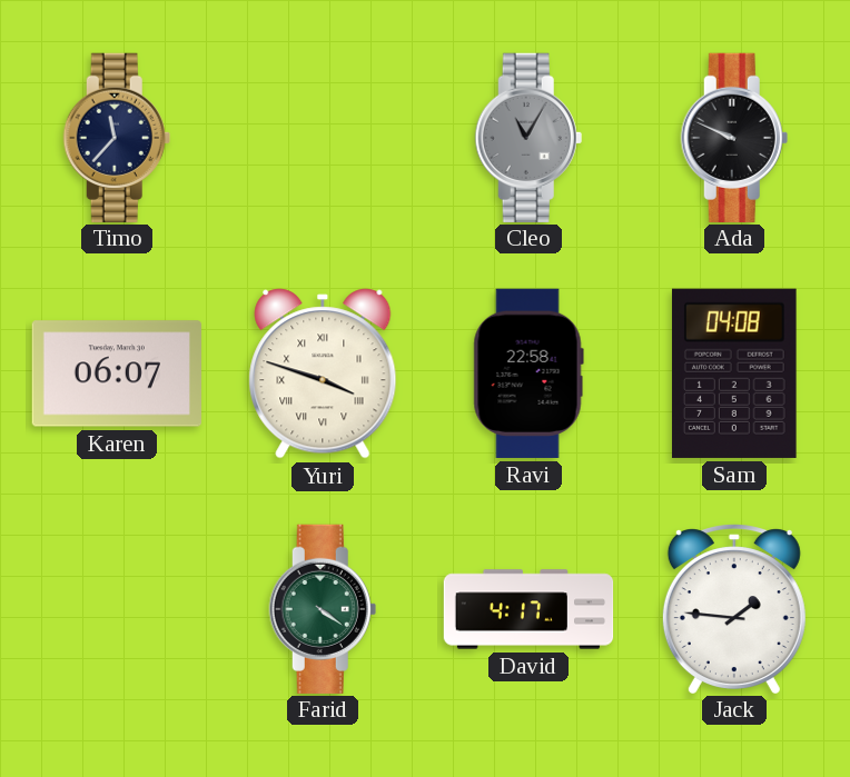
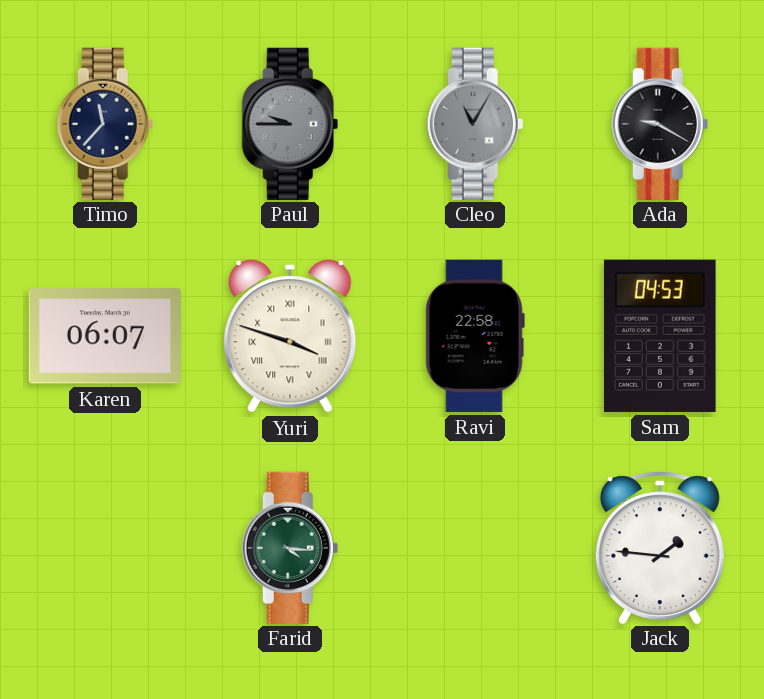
Paul: none -> 9:45 (290, 123)
Ada: 9:49 -> 9:20 (660, 123)
Sam: 04:08 -> 04:53 (660, 336)
Farid: 4:21 -> 4:16 (290, 547)
David: 4:17 -> none (528, 609)
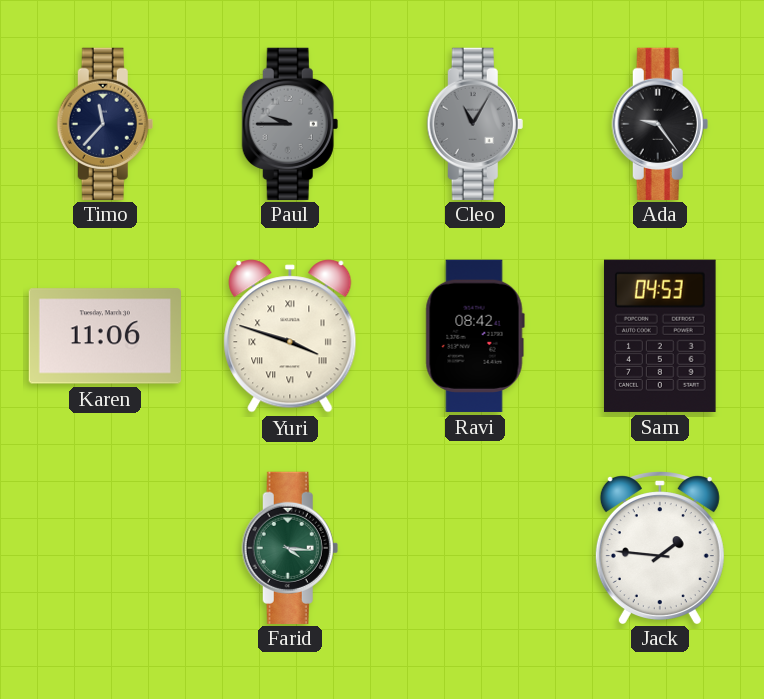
Ada: 9:20 -> 9:24 (660, 123)
Karen: 06:07 -> 11:06 (105, 336)
Ravi: 22:58 -> 08:42 (475, 336)
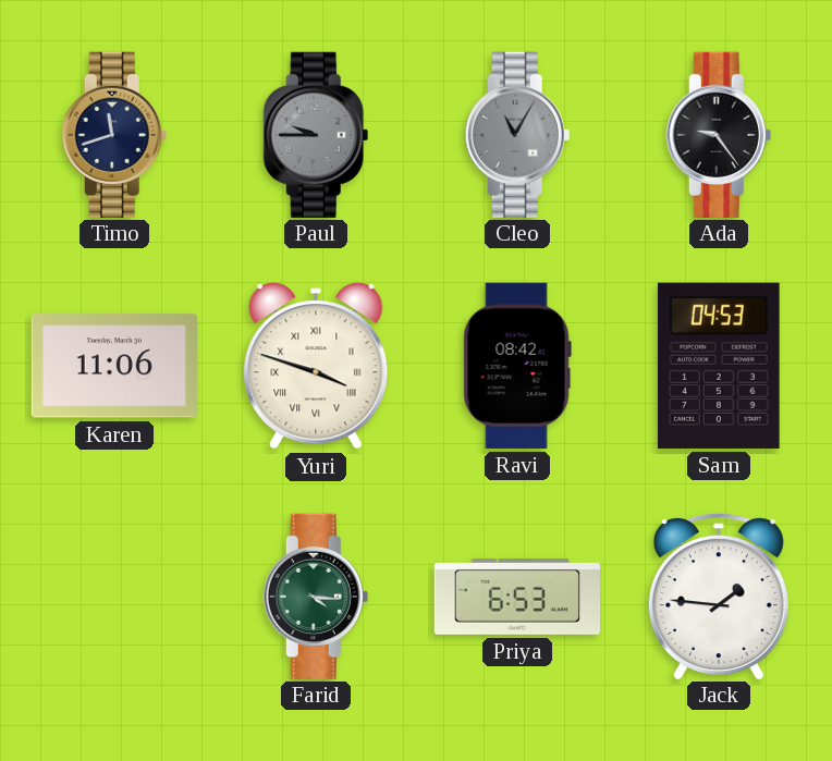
Timo: 11:37 -> 11:42 (114, 134)
Priya: none -> 6:53 (516, 597)
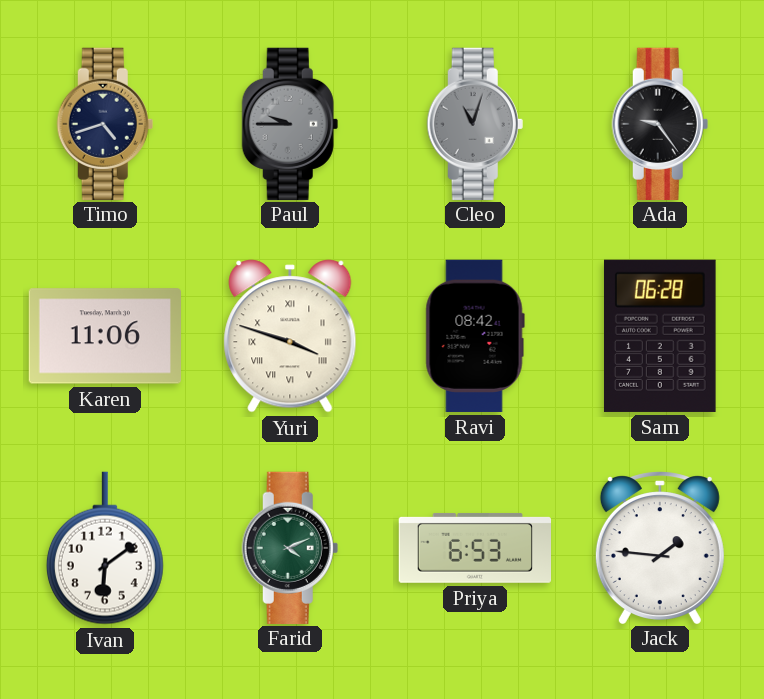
Timo: 11:42 -> 4:42 (105, 123)
Cleo: 11:05 -> 11:03 (475, 123)
Sam: 04:53 -> 06:28 (660, 336)
Ivan: none -> 6:09 (105, 548)
Farid: 4:16 -> 4:11 (290, 547)
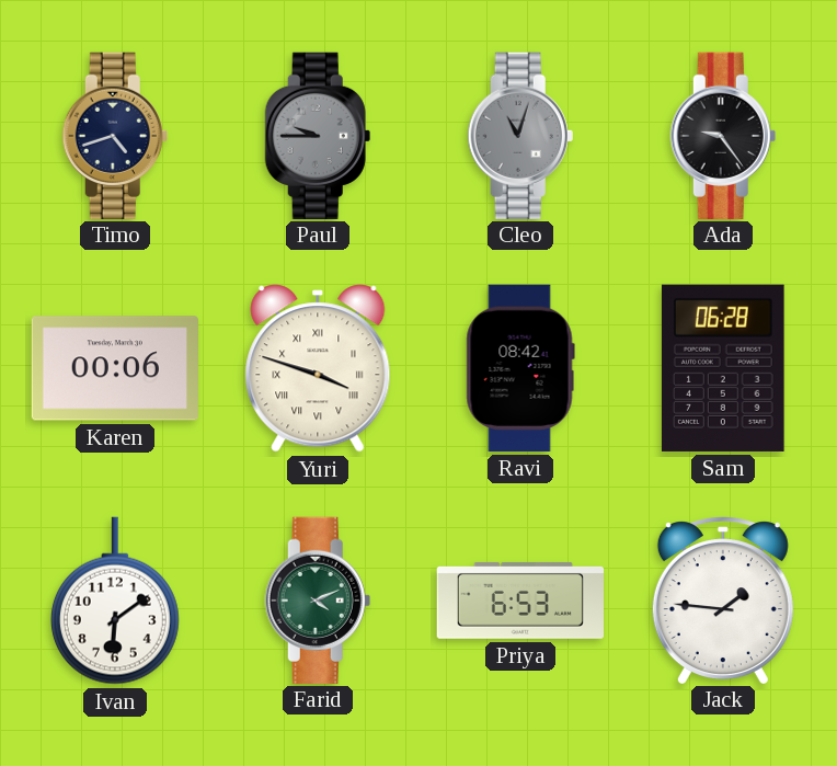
Karen: 11:06 -> 00:06 (115, 368)
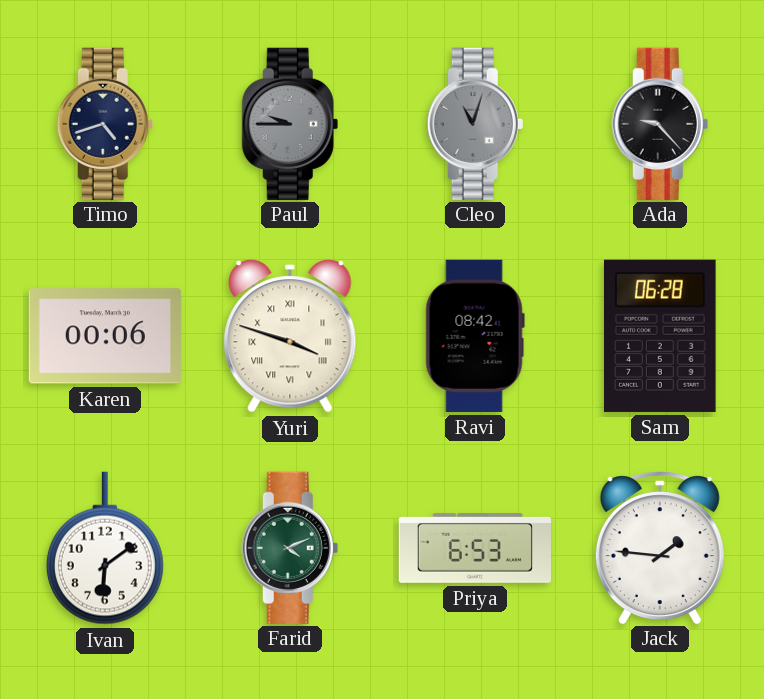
Ada: 9:24 -> 9:23 (660, 123)
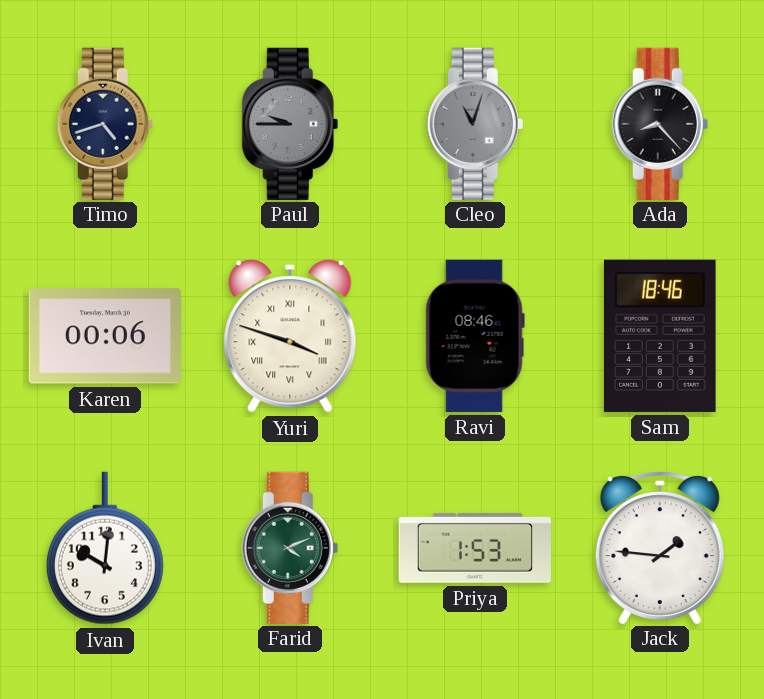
Ada: 9:23 -> 8:23 (660, 123)
Ravi: 08:42 -> 08:46 (475, 336)
Sam: 06:28 -> 18:46 (660, 336)
Ivan: 6:09 -> 10:01 (105, 548)
Priya: 6:53 -> 1:53 (474, 548)
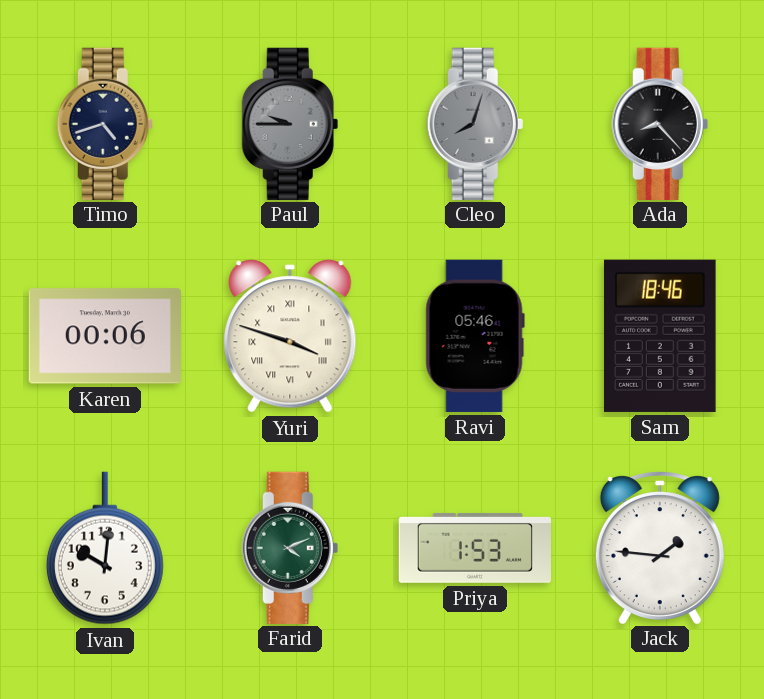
Cleo: 11:03 -> 8:03 (475, 123)
Ravi: 08:46 -> 05:46 (475, 336)
